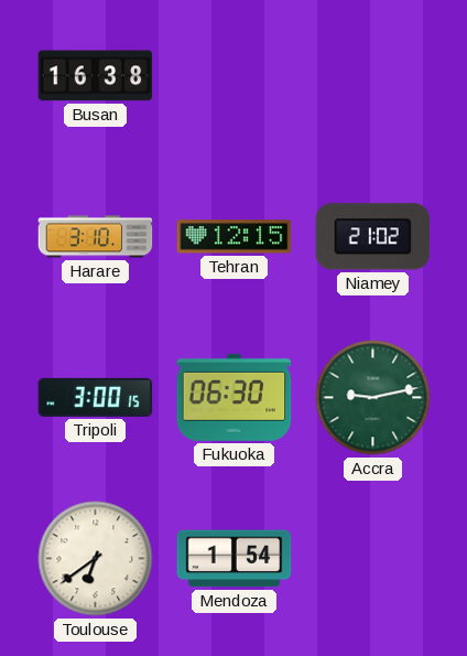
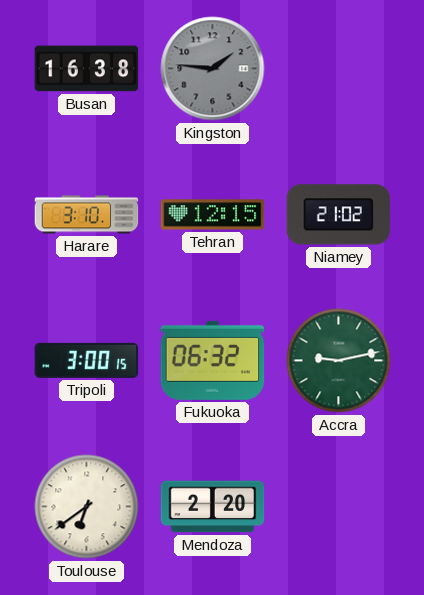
Kingston: none -> 1:46 (213, 69)
Fukuoka: 06:30 -> 06:32 (213, 360)
Mendoza: 1:54 -> 2:20 (213, 507)
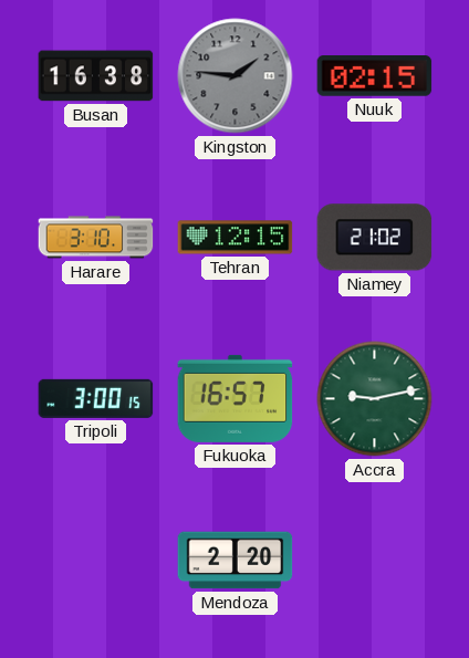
Nuuk: none -> 02:15 (375, 76)
Fukuoka: 06:32 -> 16:57 (236, 398)
Toulouse: 6:39 -> none (87, 507)
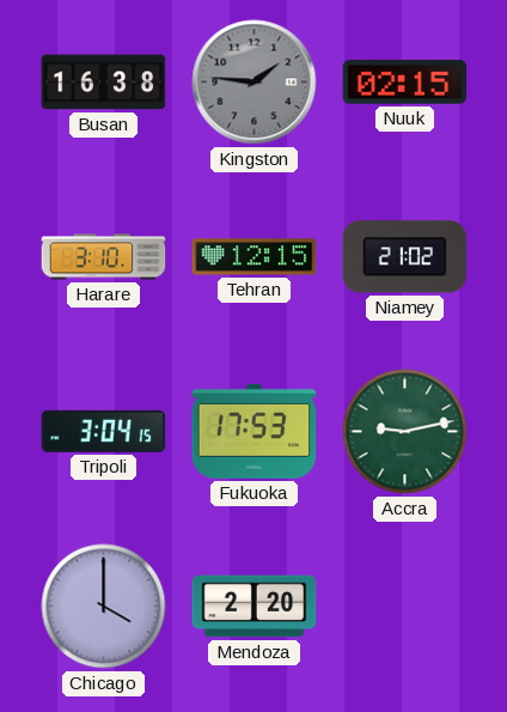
Tripoli: 3:00 -> 3:04 (104, 431)
Fukuoka: 16:57 -> 17:53 (255, 431)
Chicago: none -> 4:00 (104, 607)
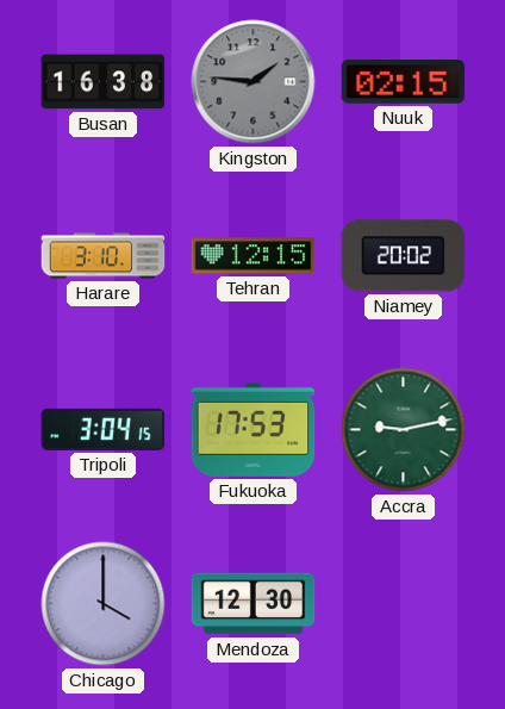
Niamey: 21:02 -> 20:02 (404, 256)
Mendoza: 2:20 -> 12:30 (254, 604)
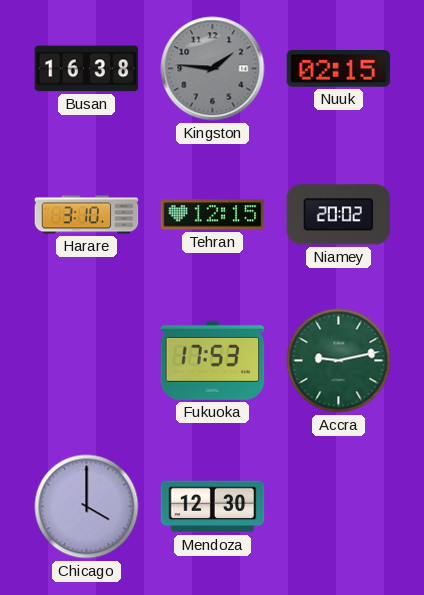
Tripoli: 3:04 -> none (104, 429)
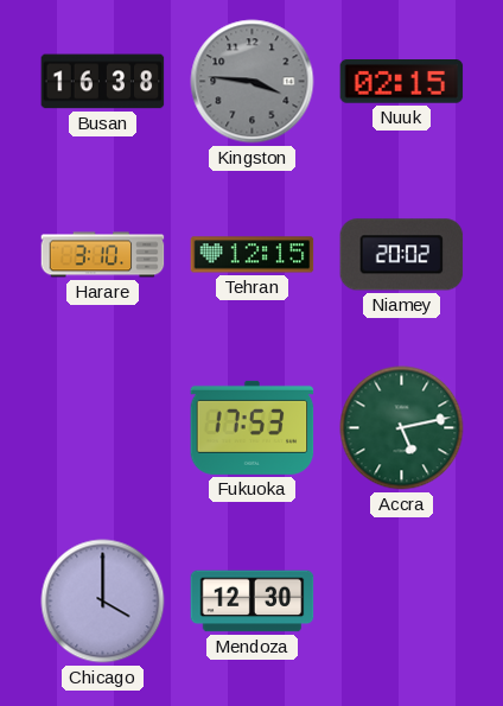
Kingston: 1:46 -> 3:46 (253, 82)
Accra: 9:13 -> 5:13 (402, 428)
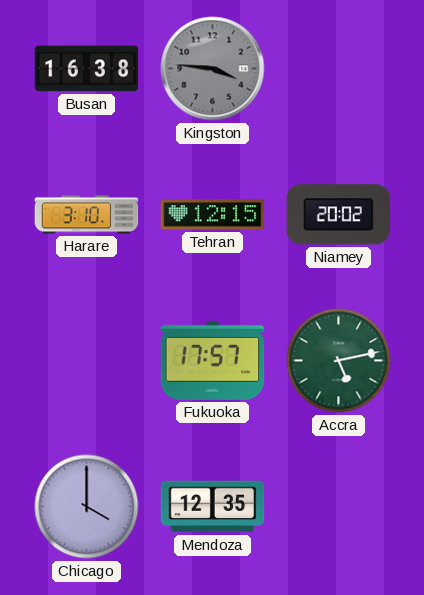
Nuuk: 02:15 -> none (402, 82)
Fukuoka: 17:53 -> 17:57 (213, 360)
Mendoza: 12:30 -> 12:35 (213, 507)
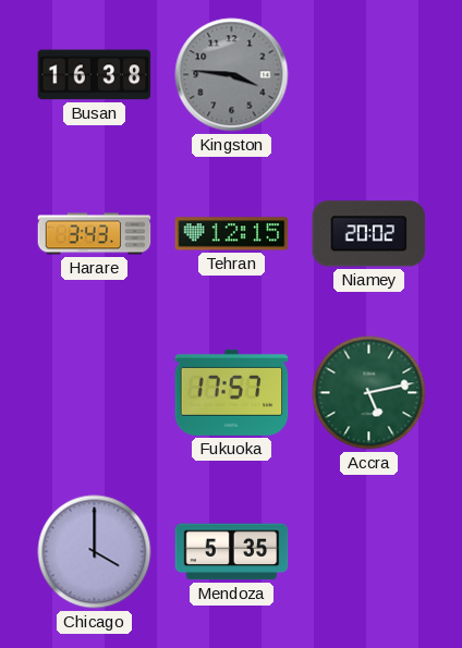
Harare: 3:10 -> 3:43 (95, 234)
Mendoza: 12:35 -> 5:35 (232, 552)
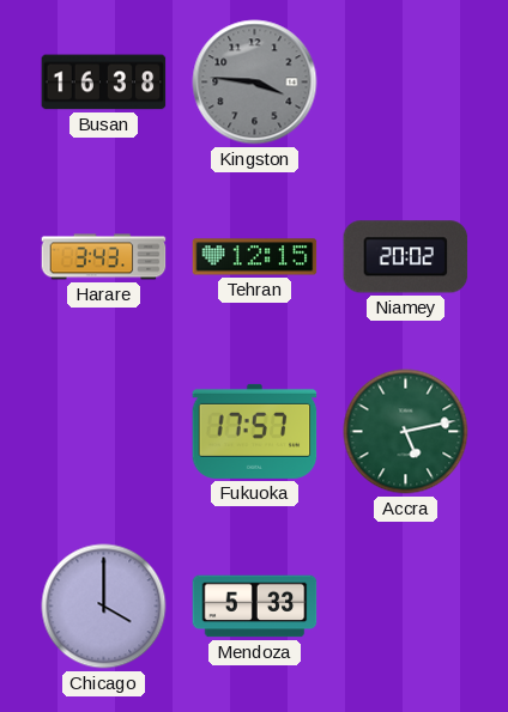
Mendoza: 5:35 -> 5:33 (255, 607)
